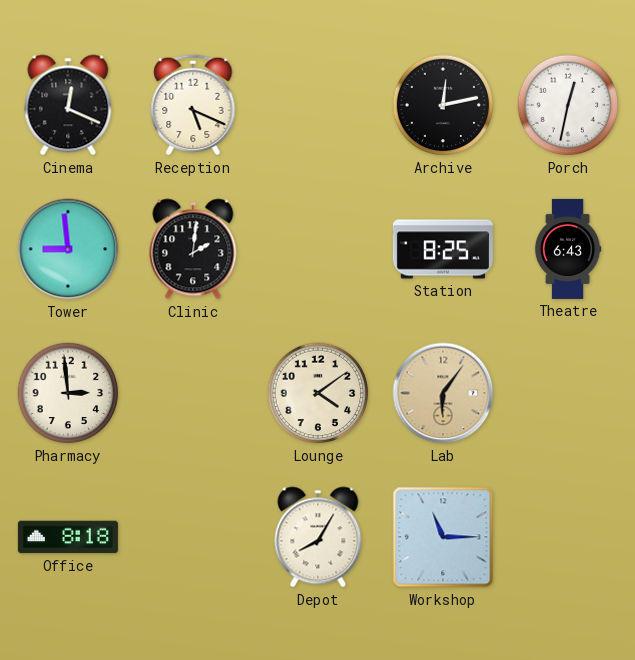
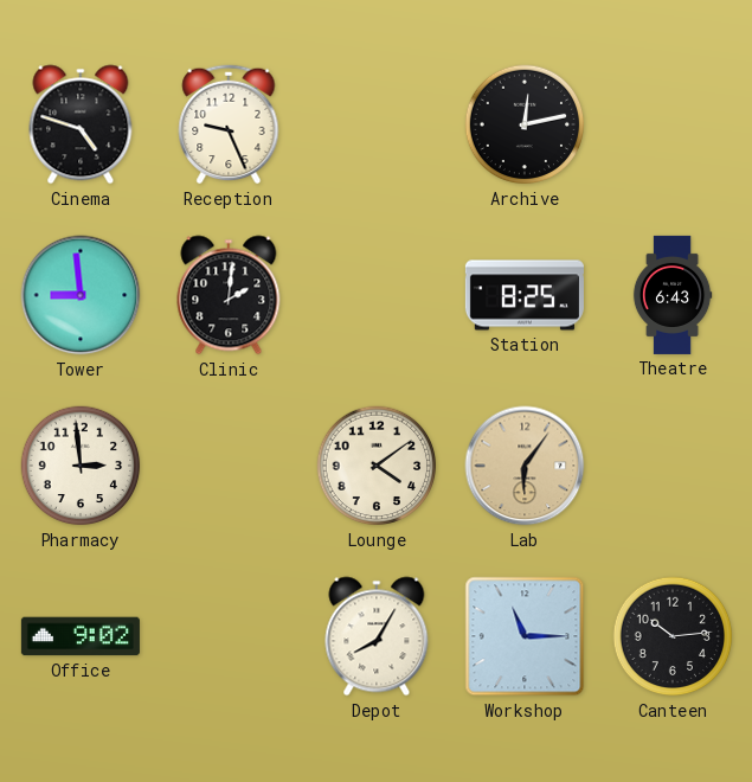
Cinema: 12:19 -> 4:48 (81, 124)
Reception: 5:19 -> 9:26 (229, 124)
Porch: 12:32 -> none (568, 105)
Office: 8:18 -> 9:02 (81, 636)
Canteen: none -> 10:14 (673, 636)
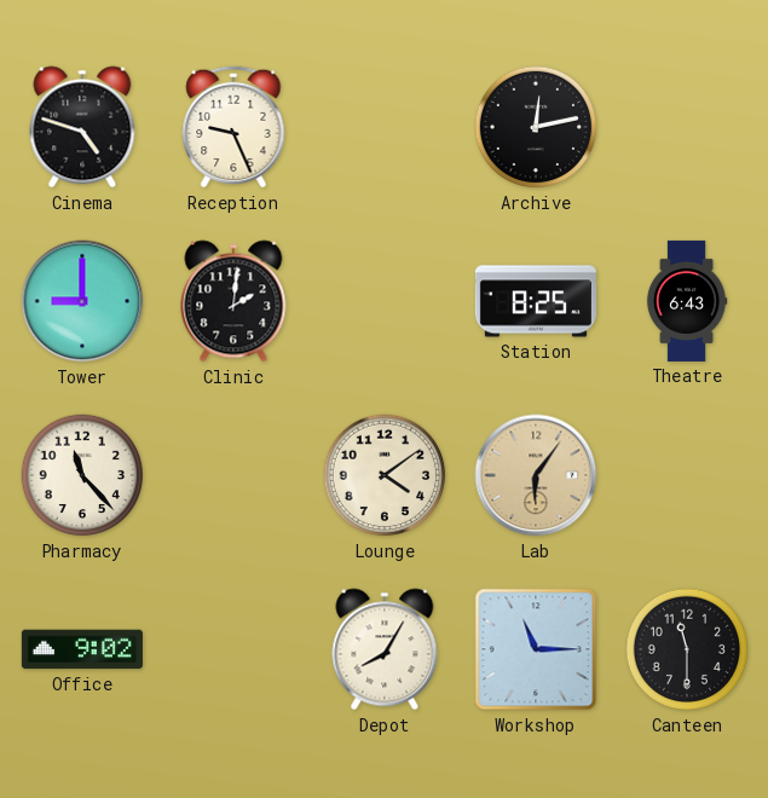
Tower: 8:59 -> 9:00 (82, 301)
Pharmacy: 2:59 -> 11:23 (82, 475)
Canteen: 10:14 -> 11:30 (687, 649)
